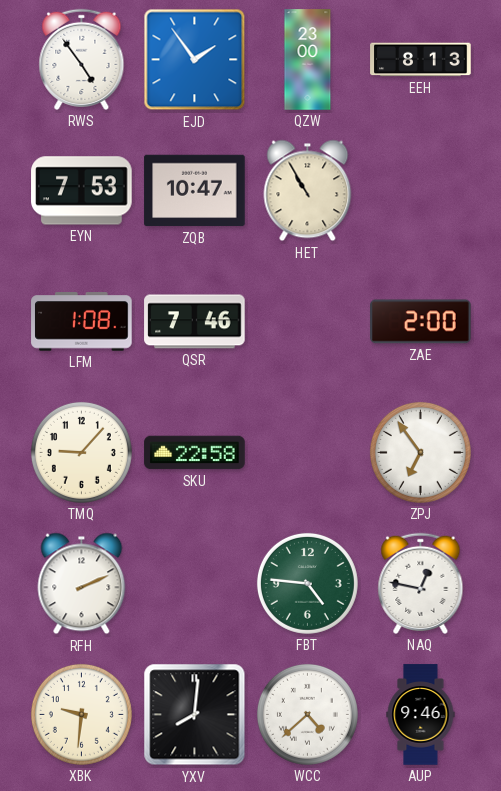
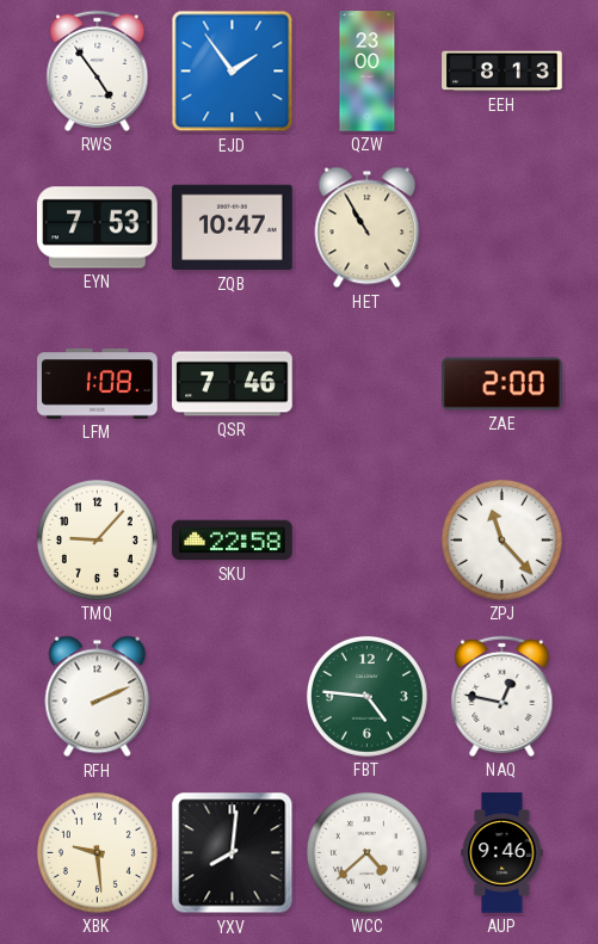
ZPJ: 6:54 -> 11:23 (501, 539)
XBK: 9:31 -> 9:29 (97, 852)
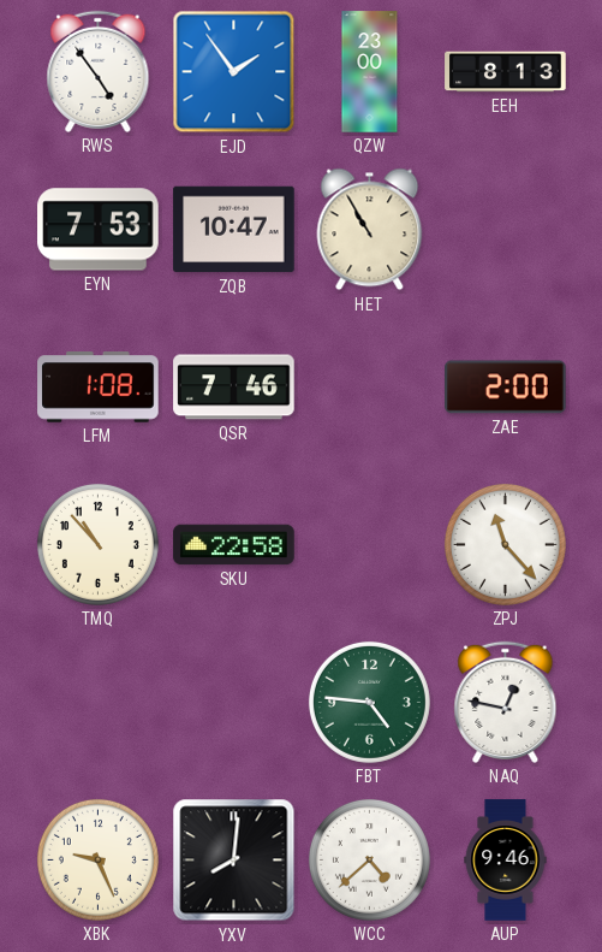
TMQ: 9:07 -> 10:53 (97, 544)
RFH: 2:11 -> none (98, 697)
XBK: 9:29 -> 9:26 (97, 859)
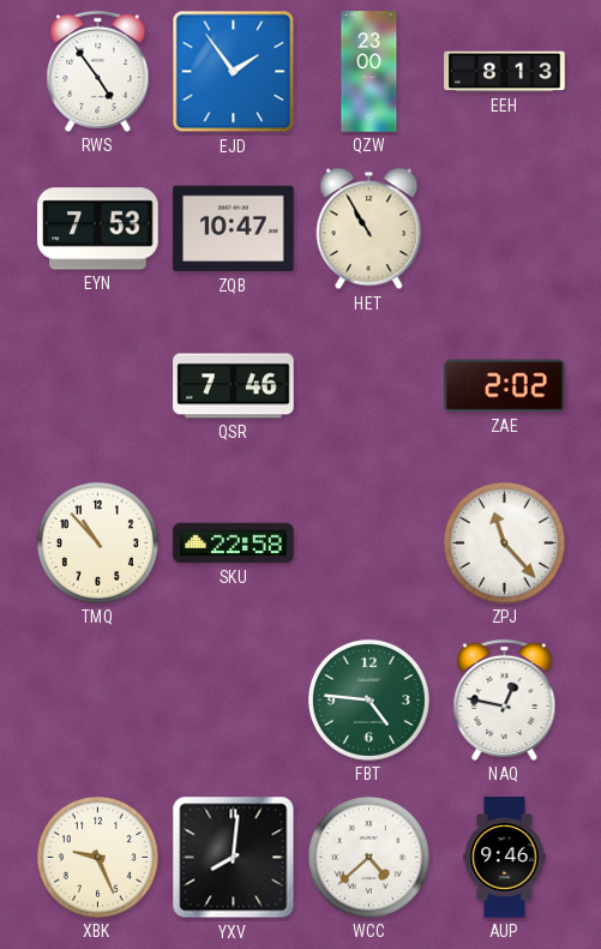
LFM: 1:08 -> none (99, 388)
ZAE: 2:00 -> 2:02 (505, 386)
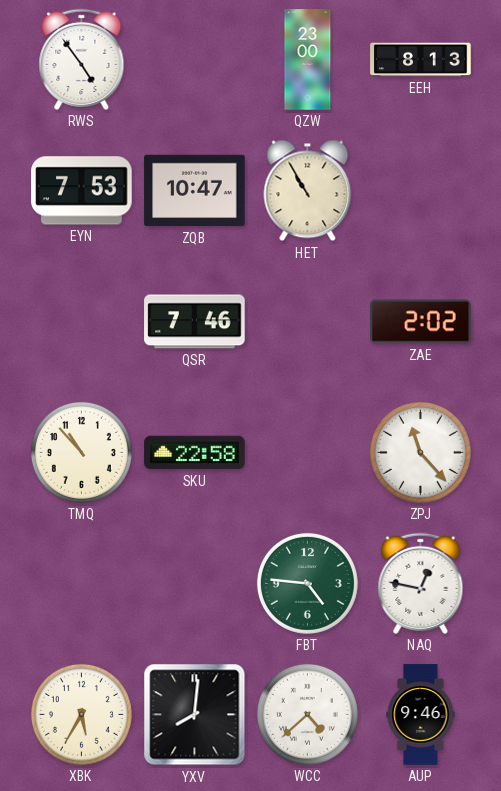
EJD: 1:54 -> none (234, 72)
XBK: 9:26 -> 5:35 (81, 714)
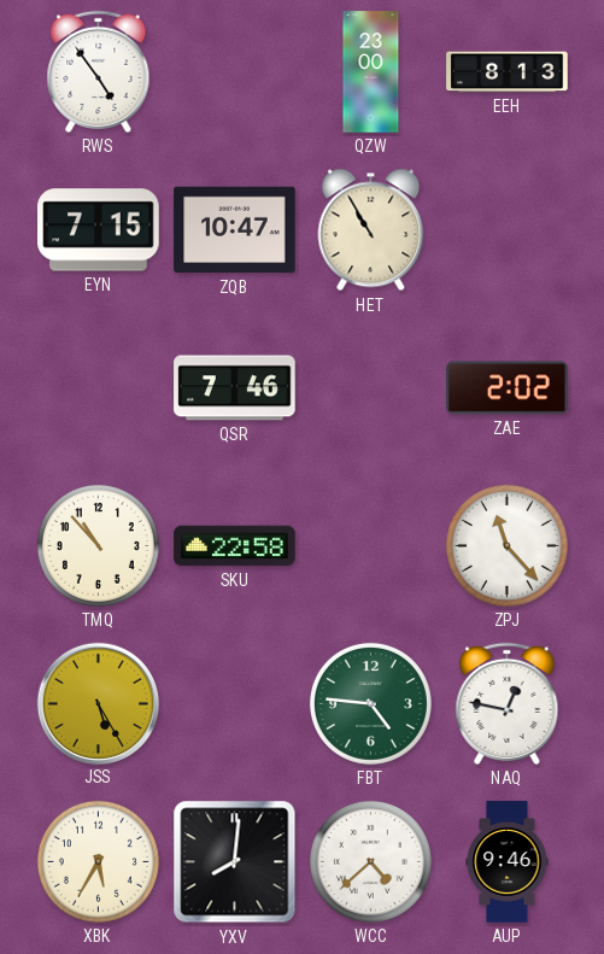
EYN: 7:53 -> 7:15 (99, 230)
JSS: none -> 5:25 (98, 703)
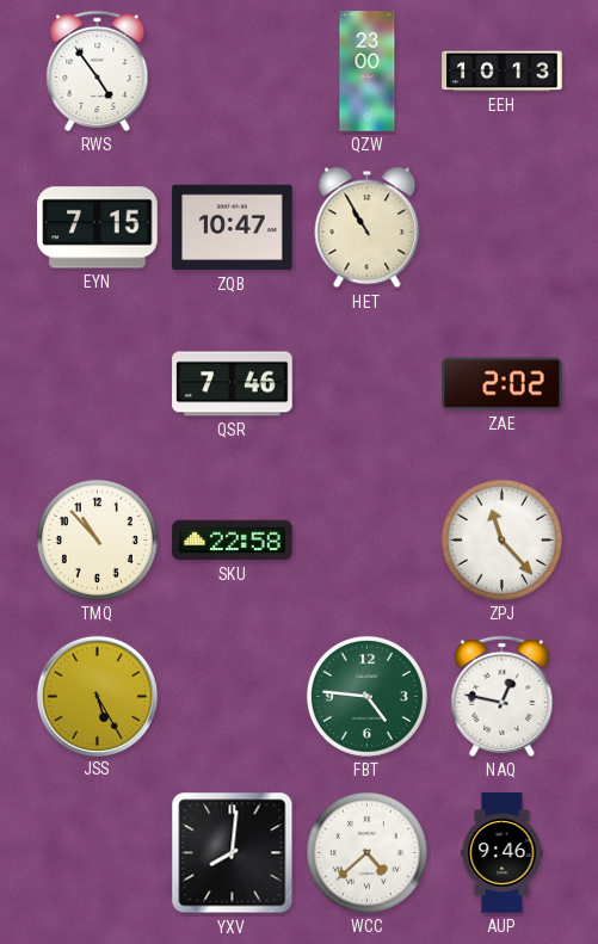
EEH: 8:13 -> 10:13 (503, 72)
XBK: 5:35 -> none (98, 861)
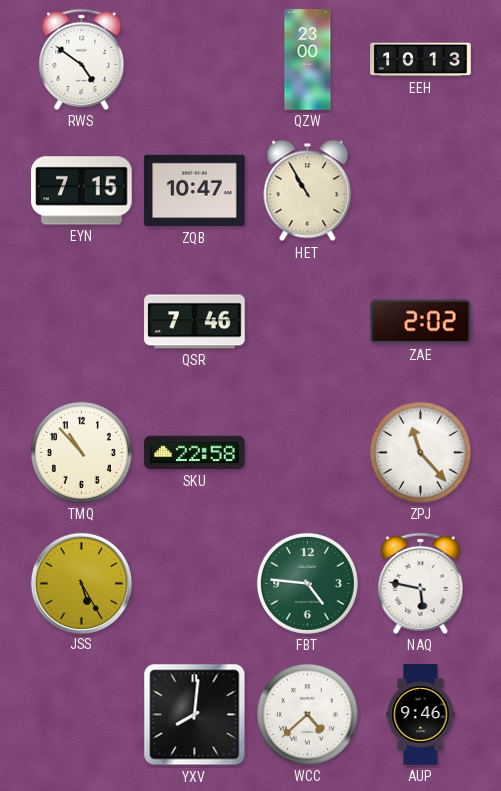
RWS: 4:54 -> 4:51 (82, 59)
NAQ: 12:47 -> 5:47 (421, 583)
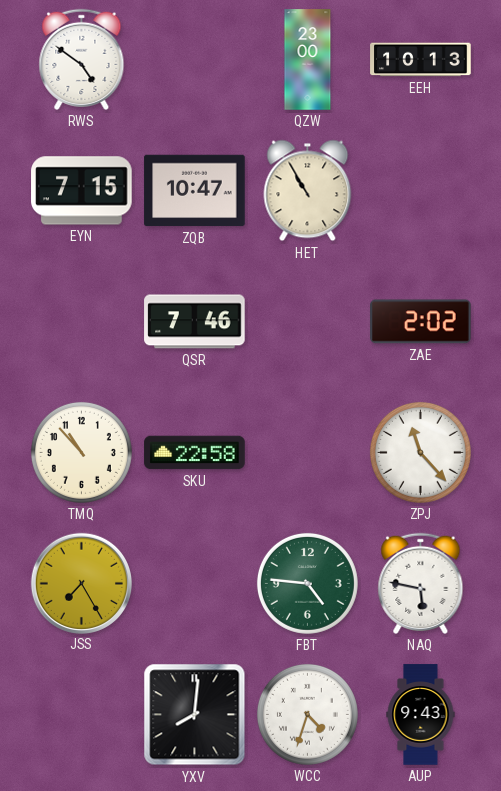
JSS: 5:25 -> 7:25 (81, 583)
WCC: 4:38 -> 4:33 (307, 714)
AUP: 9:46 -> 9:43 (421, 715)
